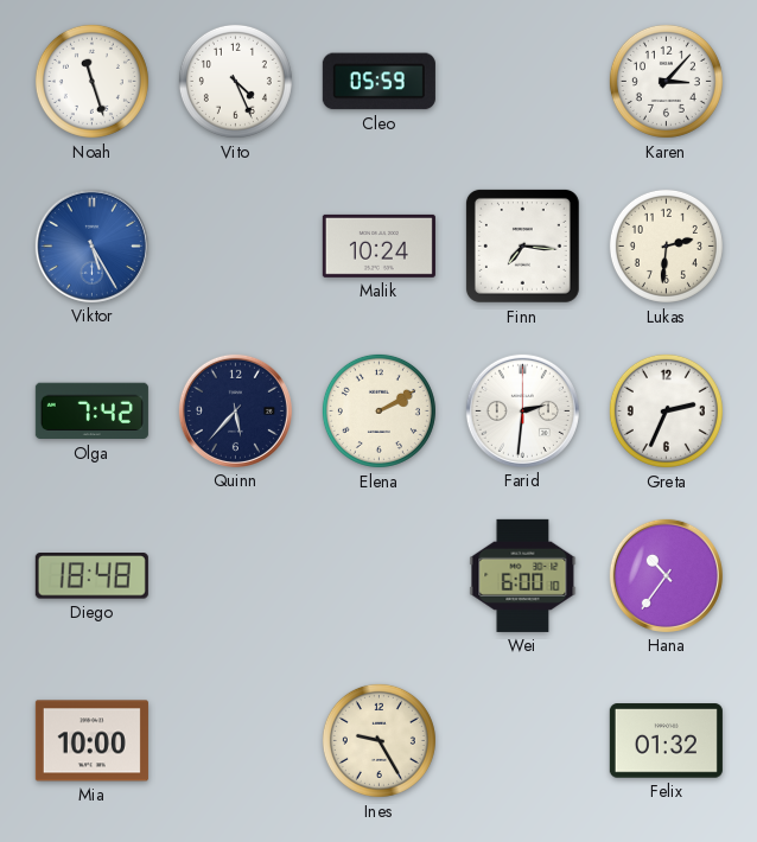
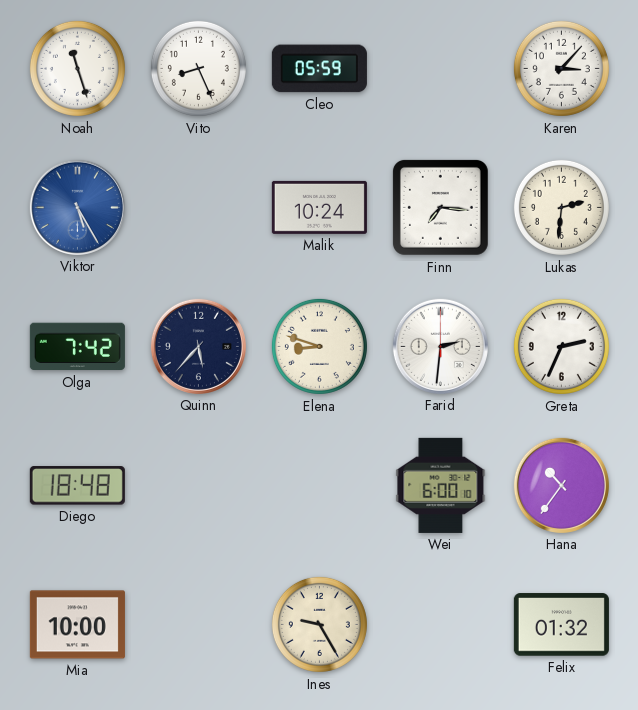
Vito: 4:26 -> 8:26 (198, 68)
Elena: 2:10 -> 8:48 (319, 346)
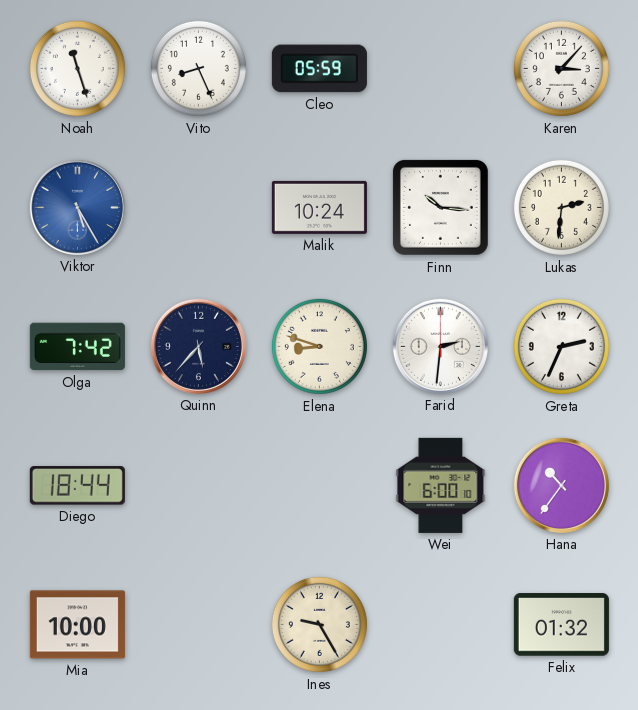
Finn: 7:16 -> 10:16 (440, 207)
Diego: 18:48 -> 18:44 (77, 486)
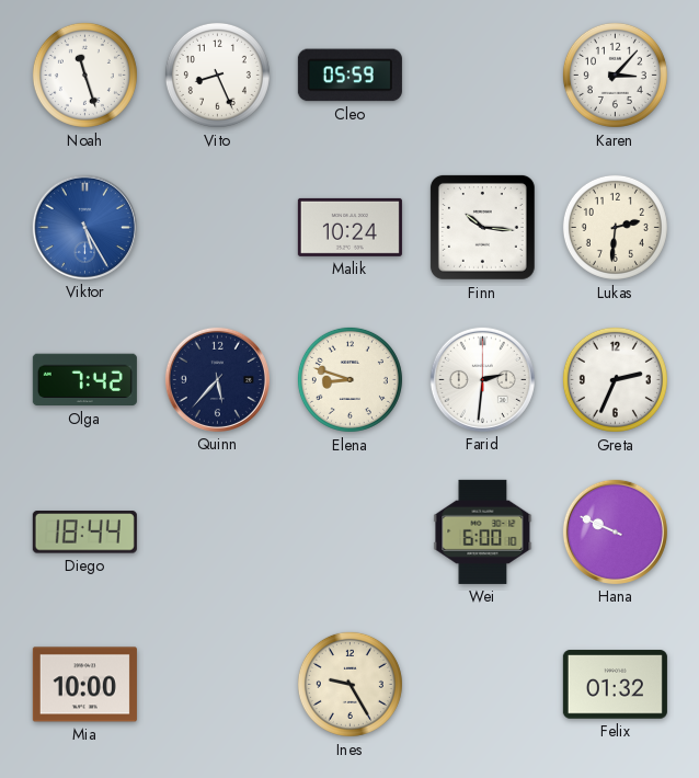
Hana: 10:36 -> 9:49 (615, 531)
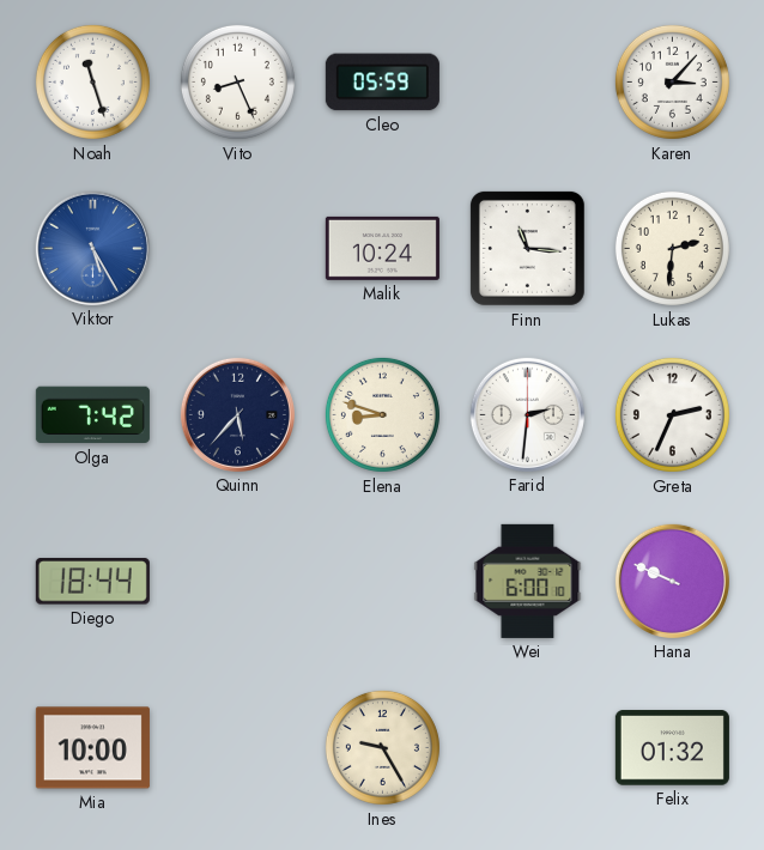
Finn: 10:16 -> 11:16 (527, 248)
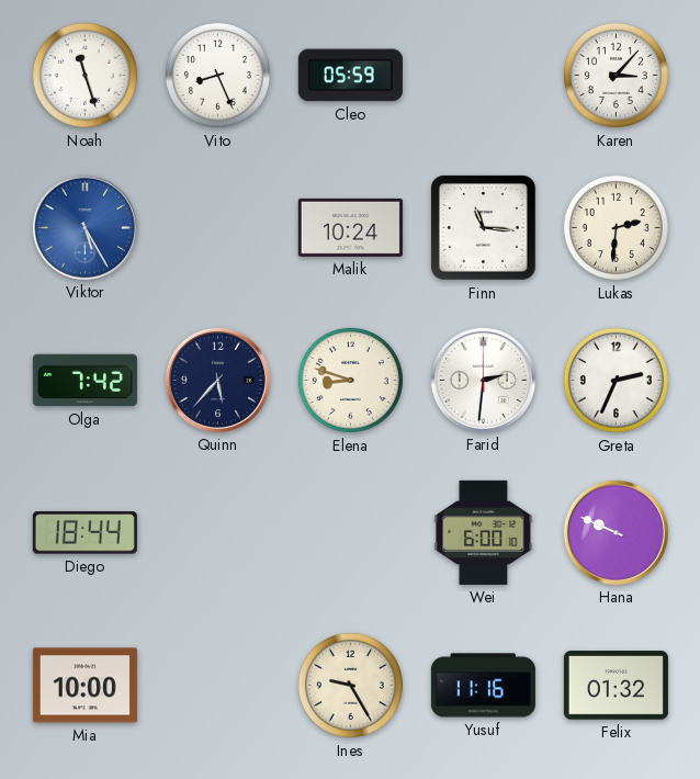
Yusuf: none -> 11:16 (483, 686)
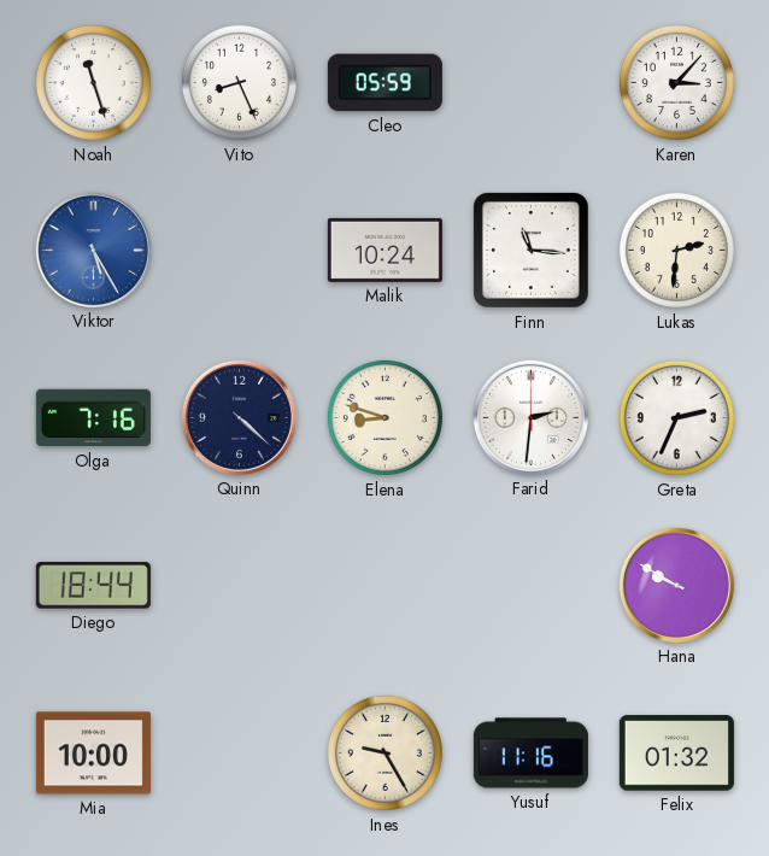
Olga: 7:42 -> 7:16 (93, 418)
Quinn: 5:37 -> 4:22 (239, 417)
Wei: 6:00 -> none (484, 532)
Hana: 9:49 -> 9:50 (676, 585)
